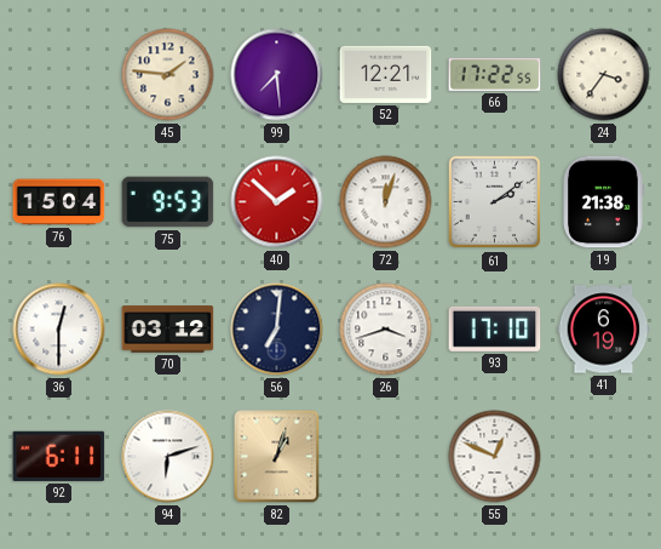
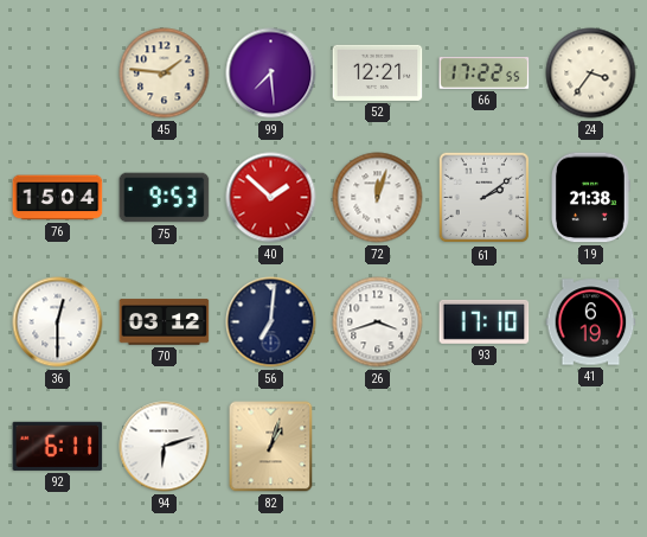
55: 12:49 -> none (495, 457)
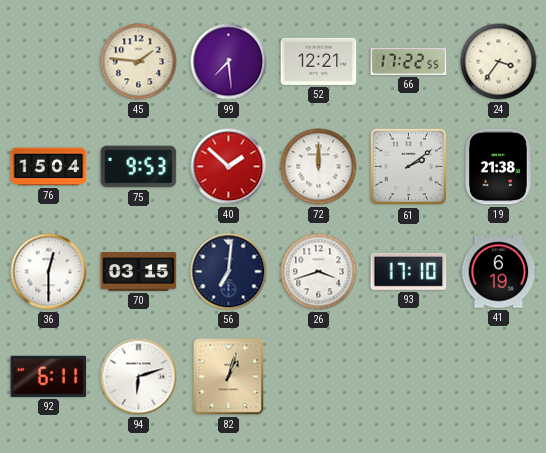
72: 12:03 -> 12:00 (319, 167)
70: 03:12 -> 03:15 (139, 272)
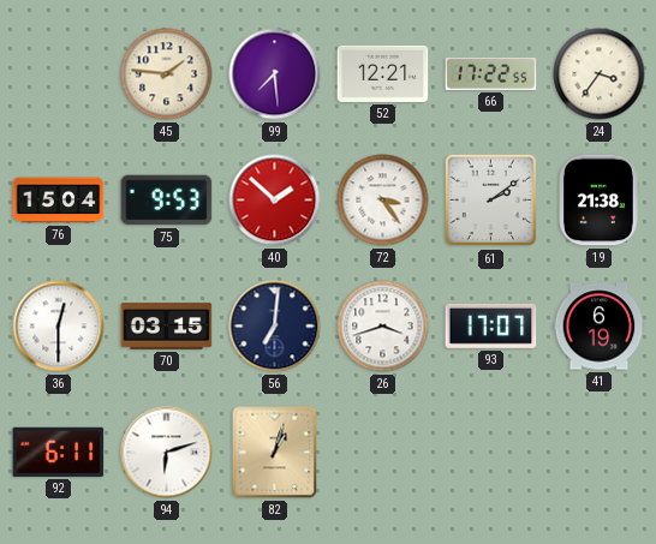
72: 12:00 -> 3:24 (383, 201)
93: 17:10 -> 17:07 (491, 325)
